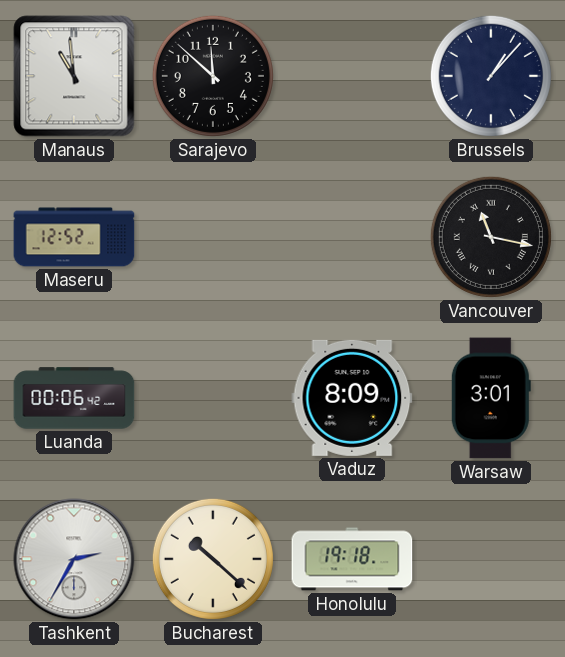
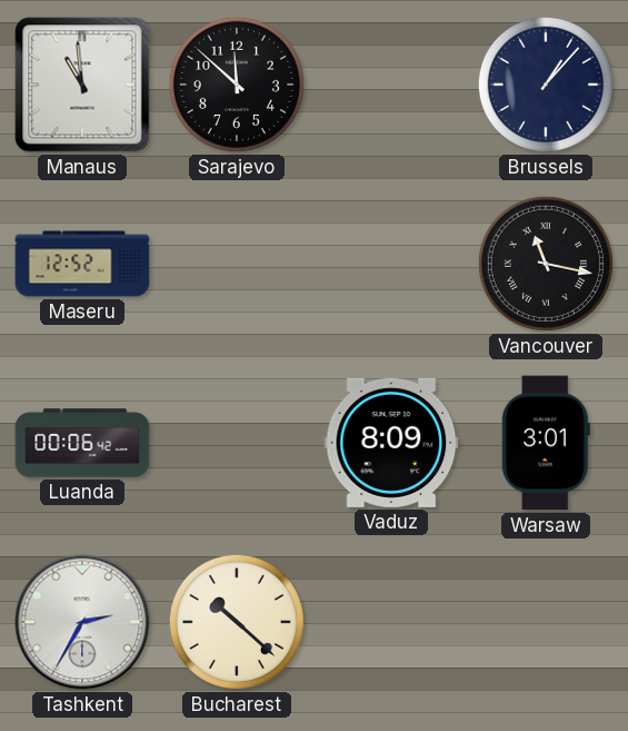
Honolulu: 19:18 -> none (352, 559)
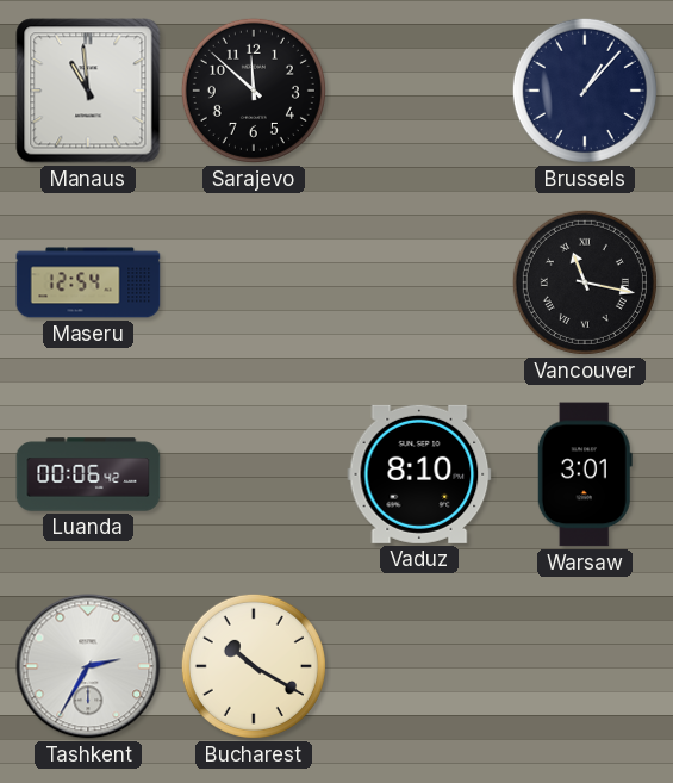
Maseru: 12:52 -> 12:54 (88, 282)
Vaduz: 8:09 -> 8:10 (419, 474)
Bucharest: 10:22 -> 10:20 (254, 666)
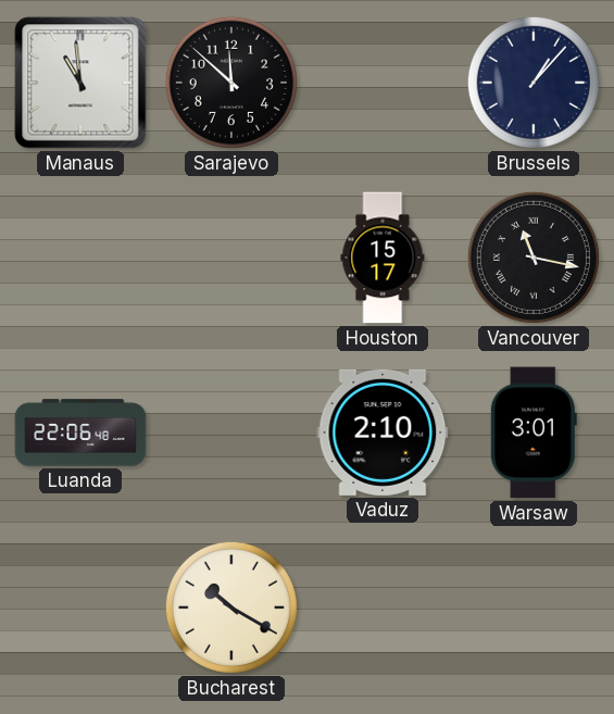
Maseru: 12:54 -> none (88, 282)
Houston: none -> 15:17 (383, 258)
Luanda: 00:06 -> 22:06 (80, 433)
Vaduz: 8:10 -> 2:10 (383, 433)
Tashkent: 2:35 -> none (88, 666)
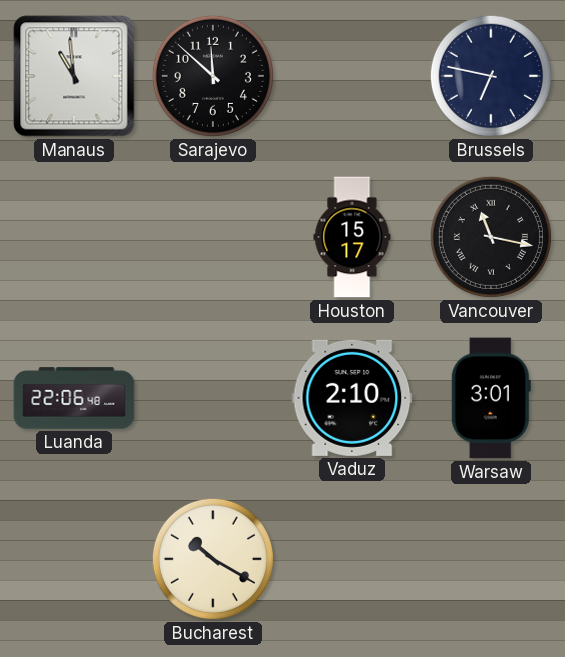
Brussels: 1:07 -> 6:47 (491, 76)
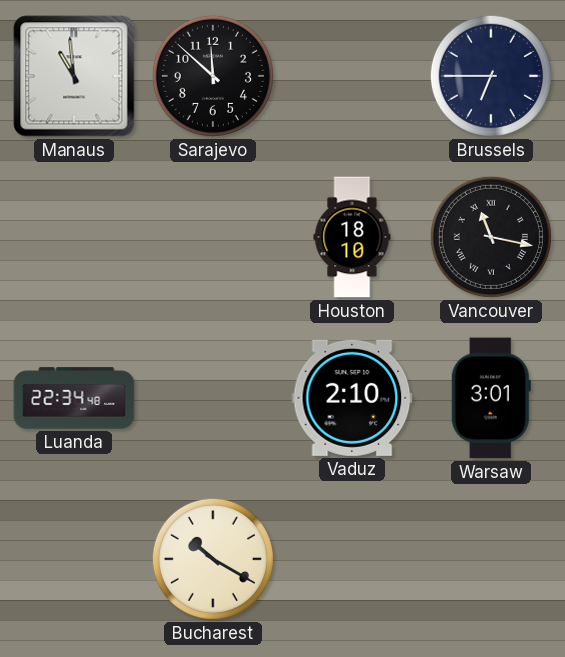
Brussels: 6:47 -> 6:45 (491, 76)
Houston: 15:17 -> 18:10 (352, 237)
Luanda: 22:06 -> 22:34 (74, 398)
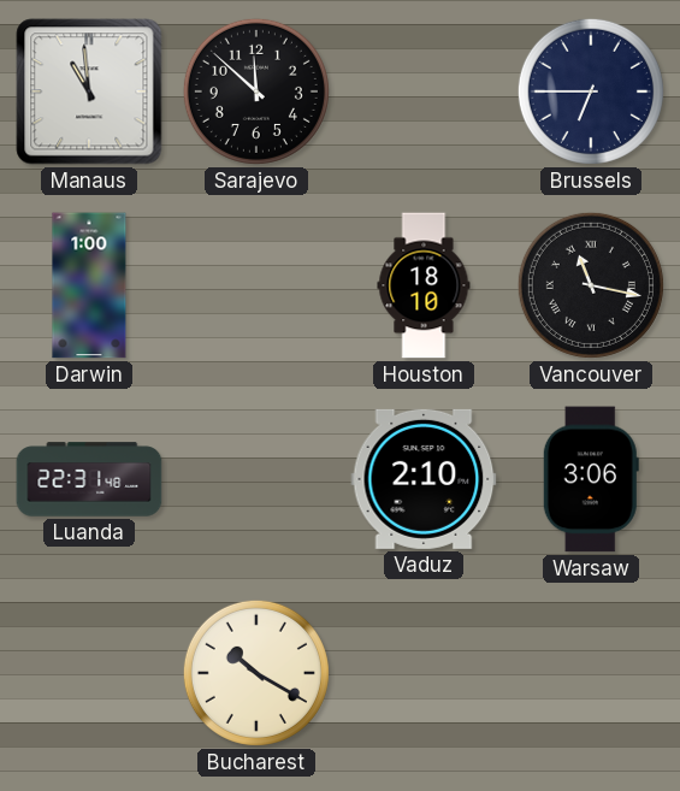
Darwin: none -> 1:00 (89, 285)
Luanda: 22:34 -> 22:31 (89, 479)
Warsaw: 3:01 -> 3:06 (591, 479)
